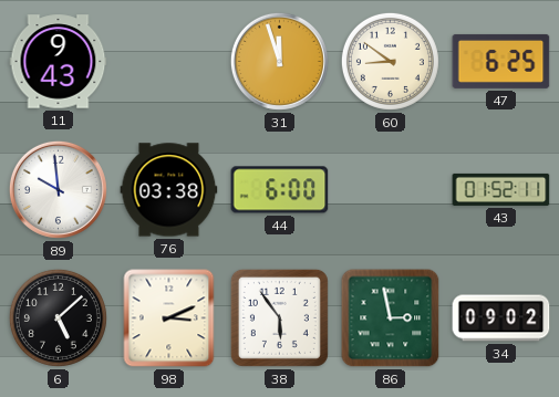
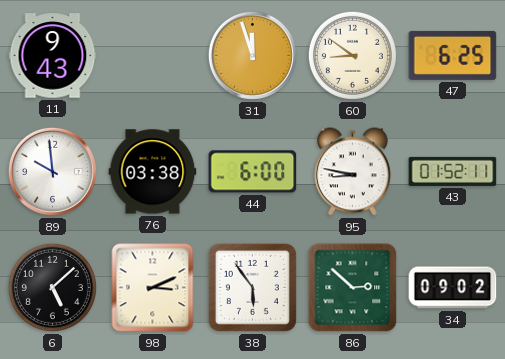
95: none -> 8:47 (353, 172)
86: 2:58 -> 2:52 (353, 288)
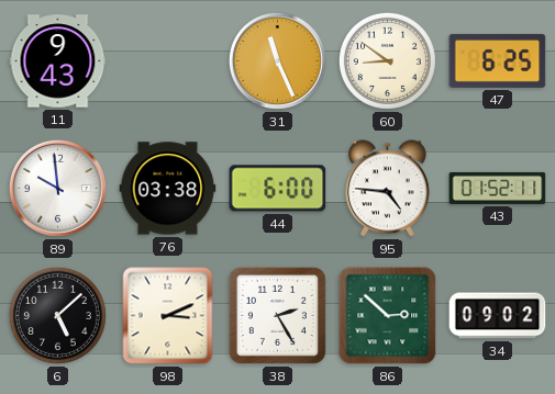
31: 11:57 -> 11:26 (277, 60)
95: 8:47 -> 4:46 (388, 189)
38: 5:54 -> 2:25 (277, 315)
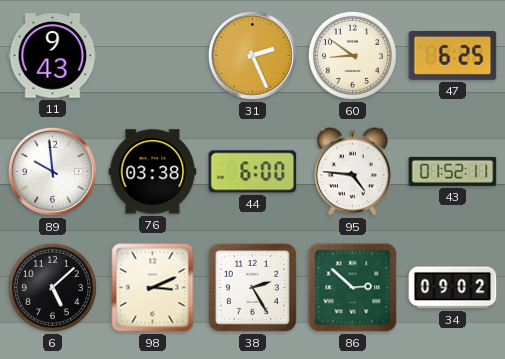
31: 11:26 -> 2:26 (252, 55)
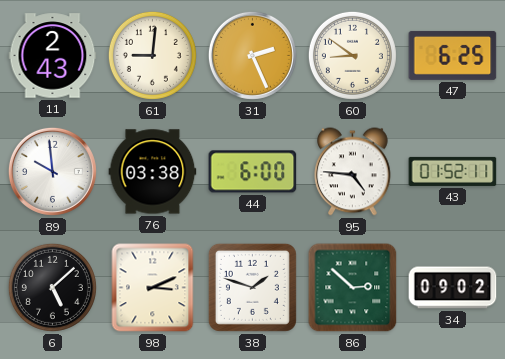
11: 9:43 -> 2:43 (53, 56)
61: none -> 9:01 (152, 55)
38: 2:25 -> 1:48 (252, 287)
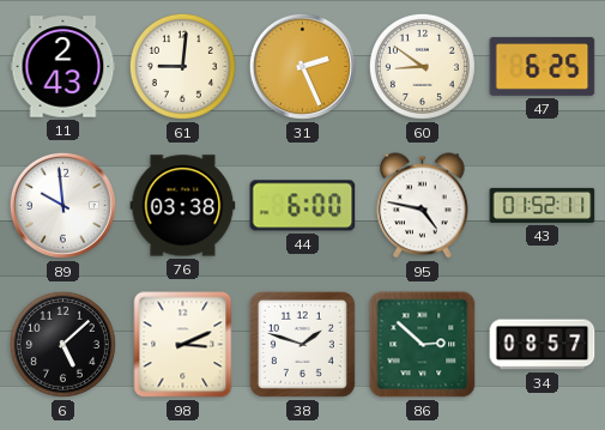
95: 4:46 -> 4:47 (423, 206)
34: 09:02 -> 08:57 (543, 345)
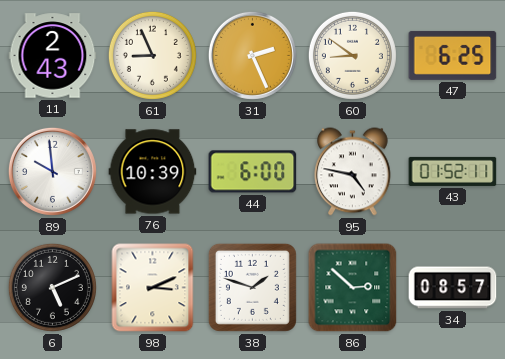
61: 9:01 -> 8:56 (152, 55)
76: 03:38 -> 10:39 (153, 172)
6: 5:08 -> 5:11 (52, 287)
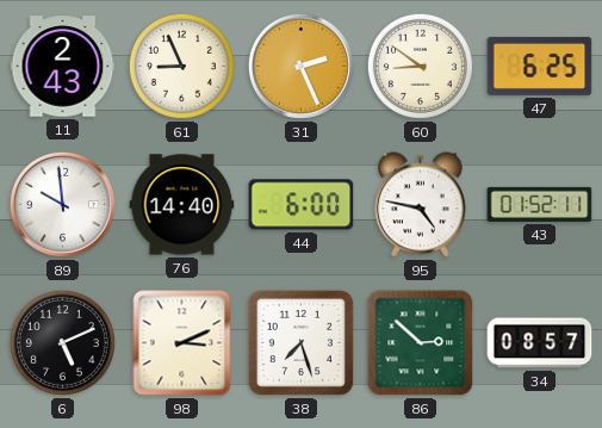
76: 10:39 -> 14:40 (182, 205)
38: 1:48 -> 7:27 (300, 342)
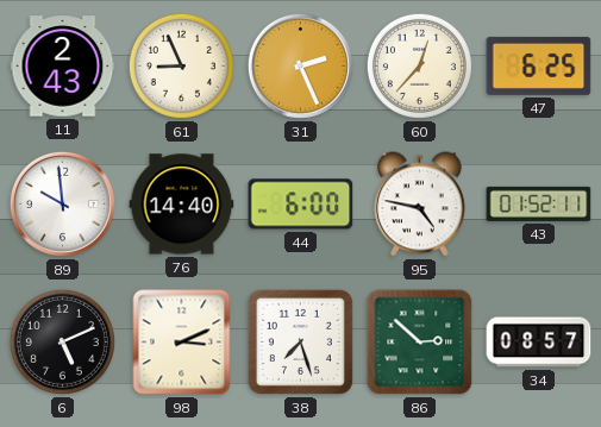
60: 8:51 -> 12:37 (419, 65)
